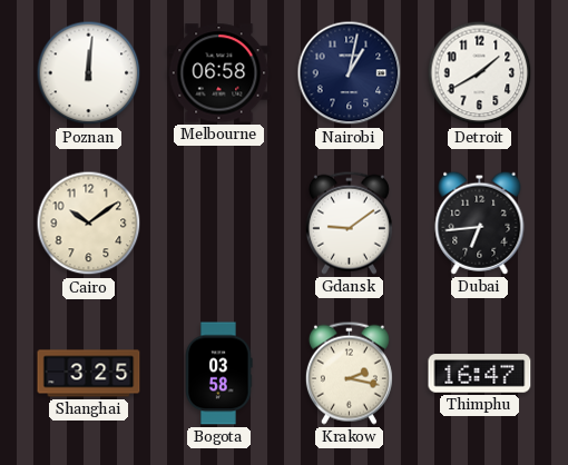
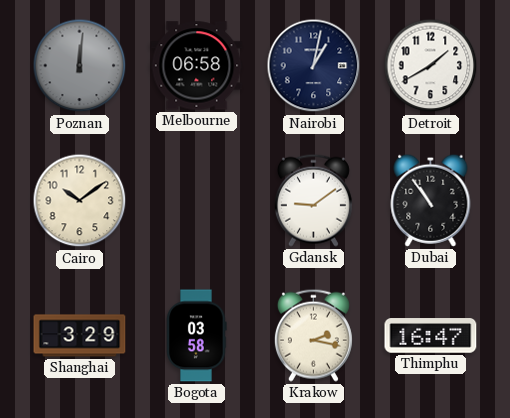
Poznan dial: white -> grey (80, 66)
Dubai: 6:44 -> 10:54 (431, 200)
Shanghai: 3:25 -> 3:29 (80, 336)
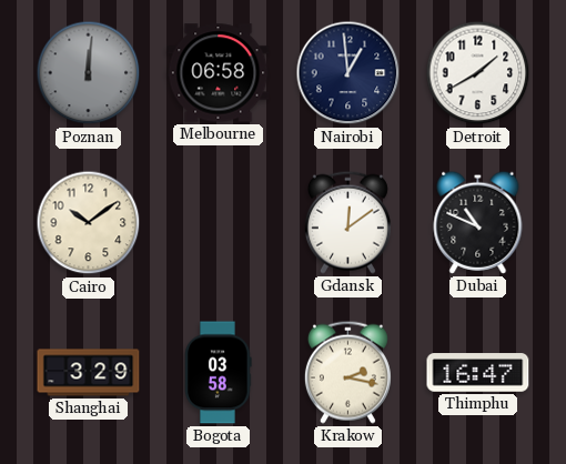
Nairobi: 1:02 -> 12:59 (348, 73)
Gdansk: 9:09 -> 12:09 (347, 222)
Dubai: 10:54 -> 10:49 (478, 222)
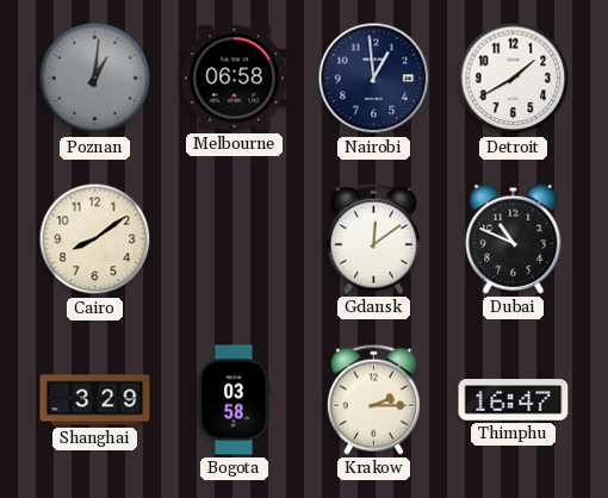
Poznan: 12:01 -> 1:01 (95, 79)
Cairo: 10:09 -> 8:09 (95, 239)
Krakow: 2:17 -> 2:15 (373, 399)
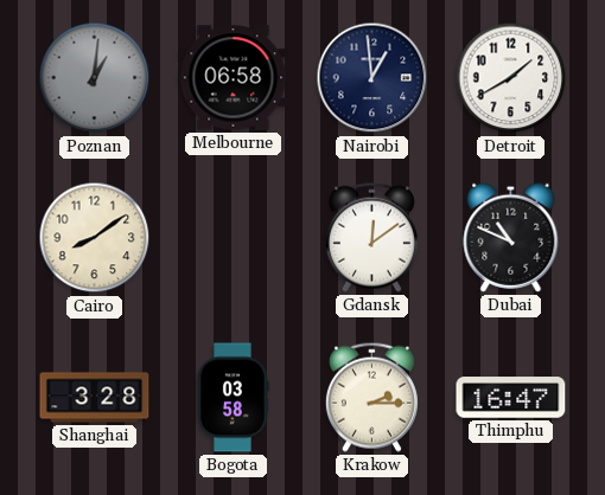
Shanghai: 3:29 -> 3:28 (95, 398)
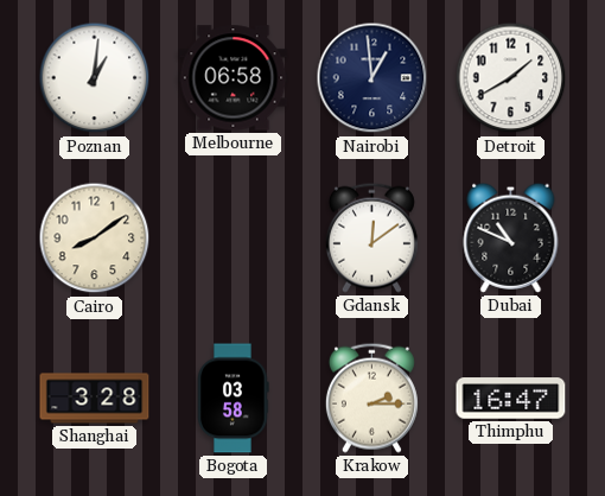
Poznan dial: grey -> white (95, 78)
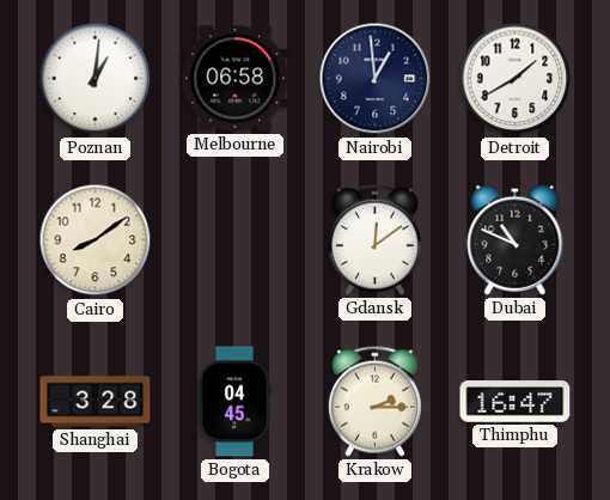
Bogota: 03:58 -> 04:45 (236, 402)
